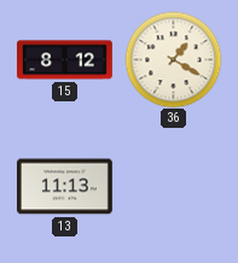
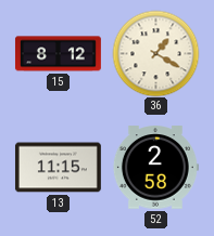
13: 11:13 -> 11:15 (58, 168)
52: none -> 2:58 (155, 168)
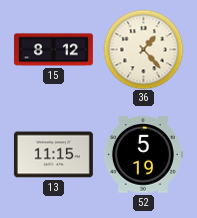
36: 1:20 -> 1:23 (143, 49)
52: 2:58 -> 5:19 (143, 155)
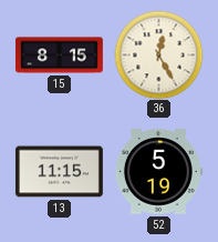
15: 8:12 -> 8:15 (59, 56)
36: 1:23 -> 12:25 (158, 54)
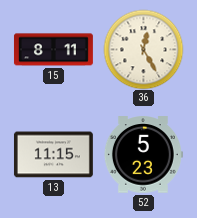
15: 8:15 -> 8:11 (53, 50)
52: 5:19 -> 5:23 (143, 155)
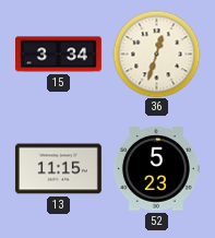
15: 8:11 -> 3:34 (58, 55)
36: 12:25 -> 12:33 (156, 53)
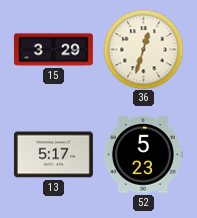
15: 3:34 -> 3:29 (53, 50)
13: 11:15 -> 5:17 (53, 155)
